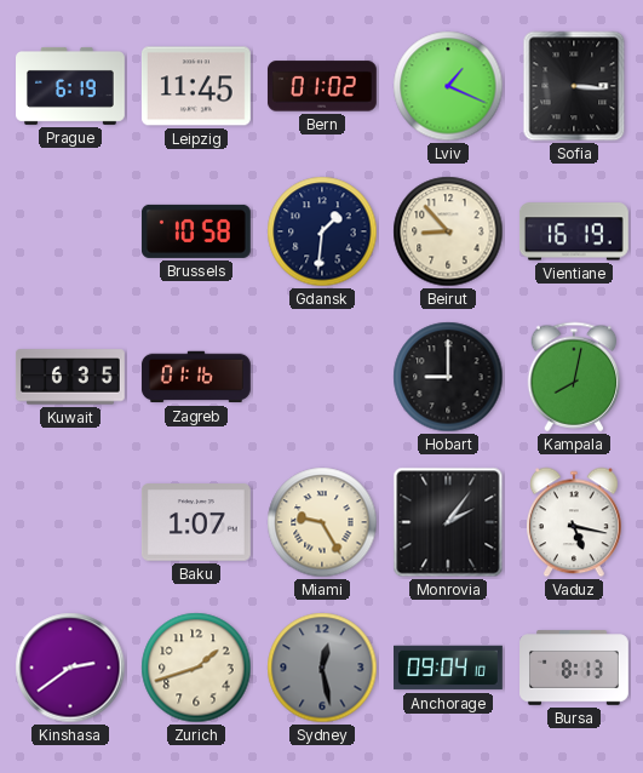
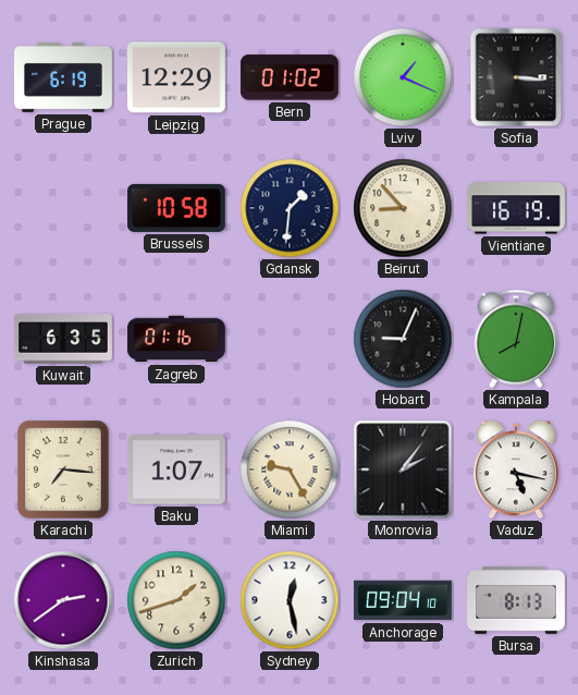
Leipzig: 11:45 -> 12:29 (176, 77)
Hobart: 9:00 -> 9:04 (403, 339)
Karachi: none -> 7:16 (63, 470)
Sydney dial: grey -> white (290, 600)
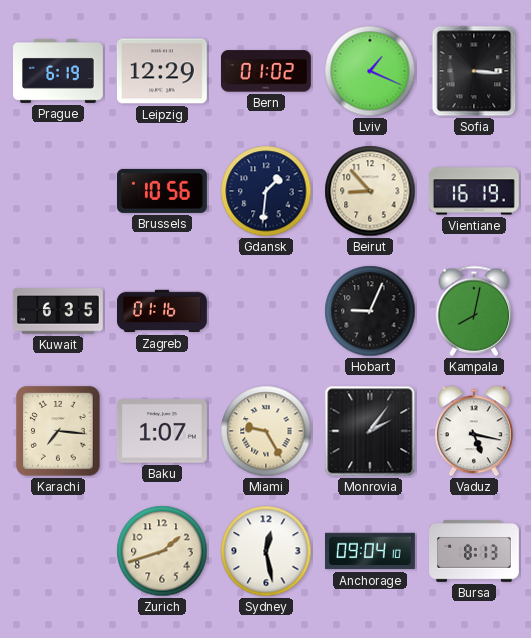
Brussels: 10:58 -> 10:56 (162, 191)
Kinshasa: 2:39 -> none (63, 600)
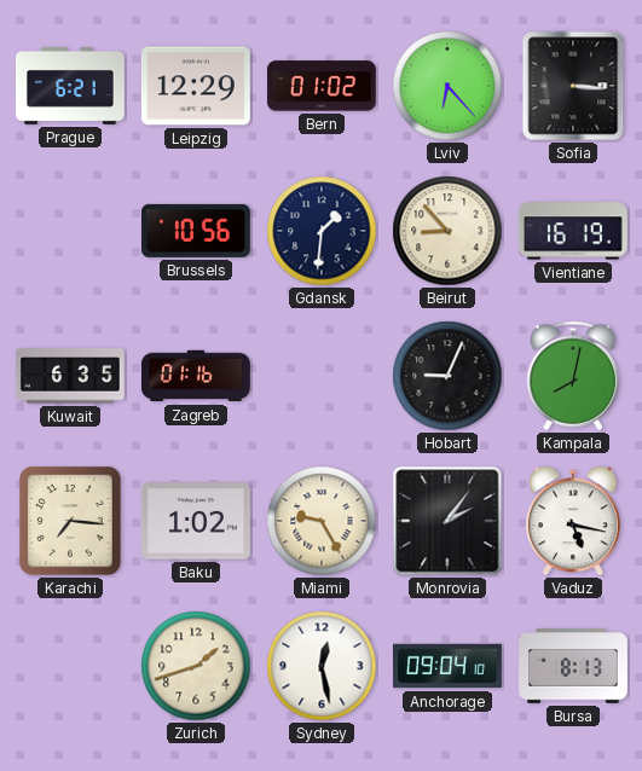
Prague: 6:19 -> 6:21 (71, 86)
Lviv: 1:19 -> 6:23 (447, 86)
Baku: 1:07 -> 1:02 (196, 521)
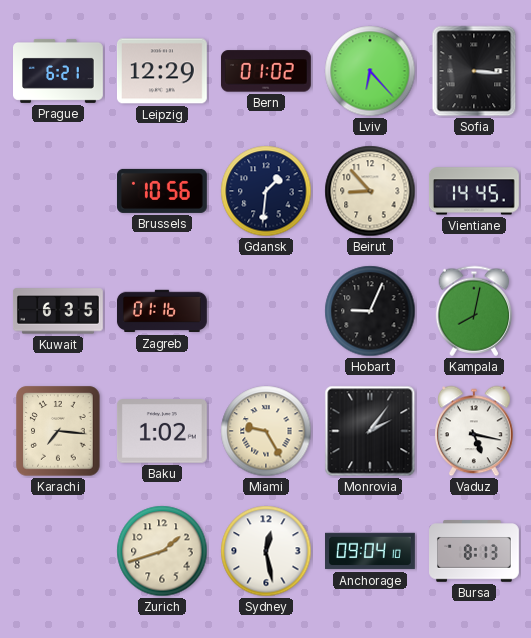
Vientiane: 16:19 -> 14:45 (474, 191)
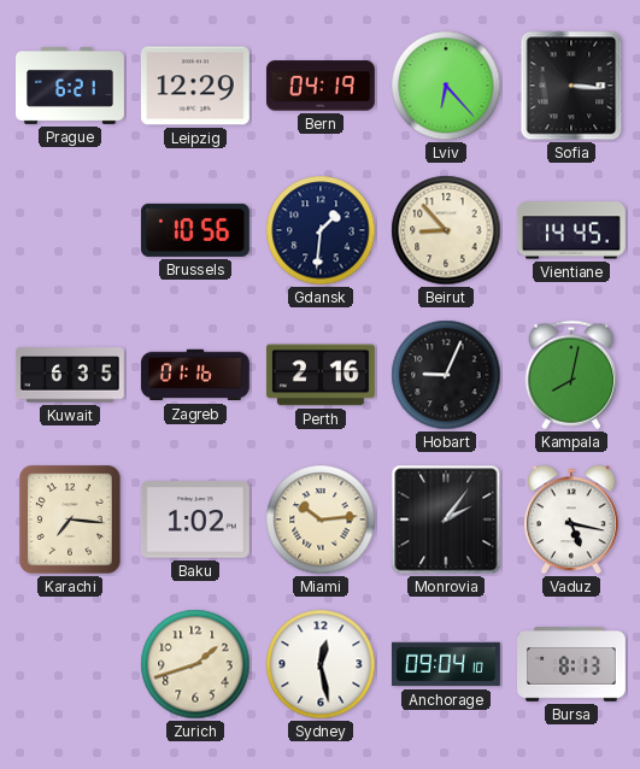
Bern: 01:02 -> 04:19 (321, 86)
Perth: none -> 2:16 (321, 375)
Miami: 9:25 -> 10:14 (321, 519)
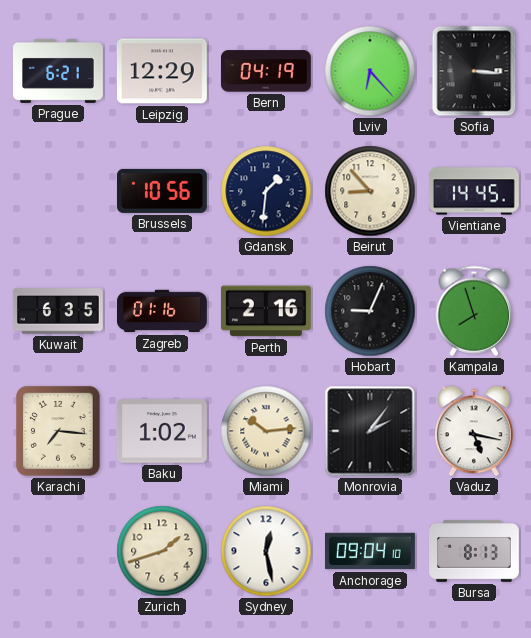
Kampala: 8:02 -> 7:57 (474, 311)
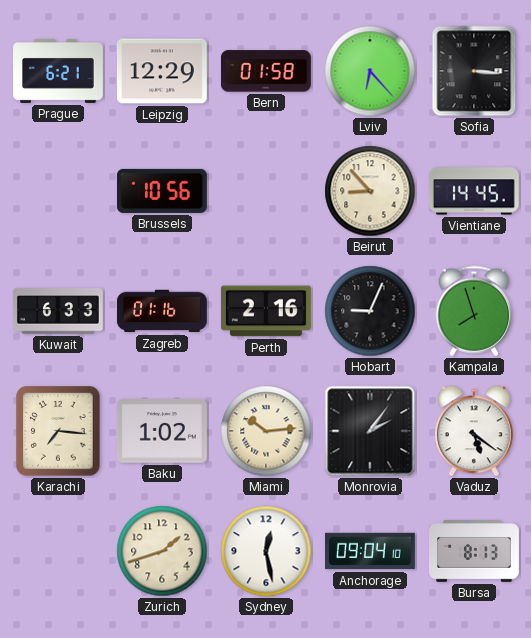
Bern: 04:19 -> 01:58 (266, 71)
Gdansk: 1:31 -> none (266, 191)
Kuwait: 6:35 -> 6:33 (58, 311)
Vaduz: 5:17 -> 5:21 (475, 431)
